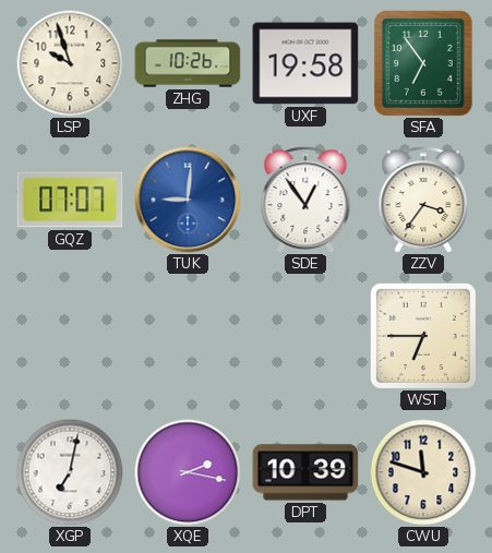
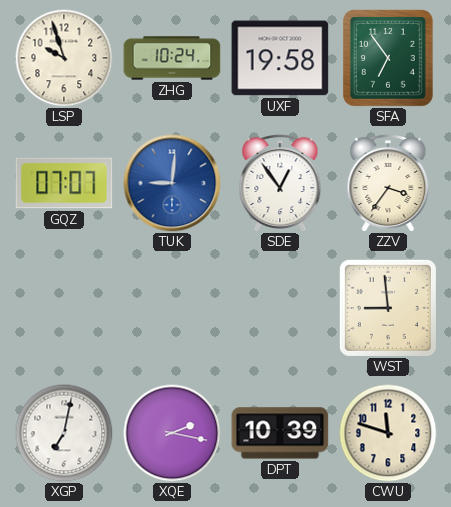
ZHG: 10:26 -> 10:24 (172, 58)
WST: 6:45 -> 8:59 (388, 308)
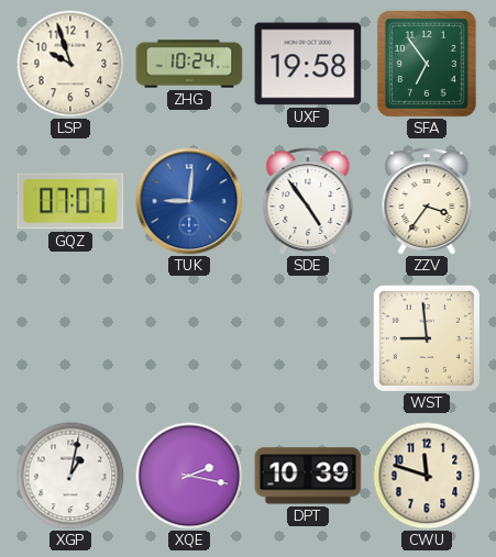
SDE: 12:54 -> 4:54 (308, 200)
XGP: 7:02 -> 1:02 (70, 476)
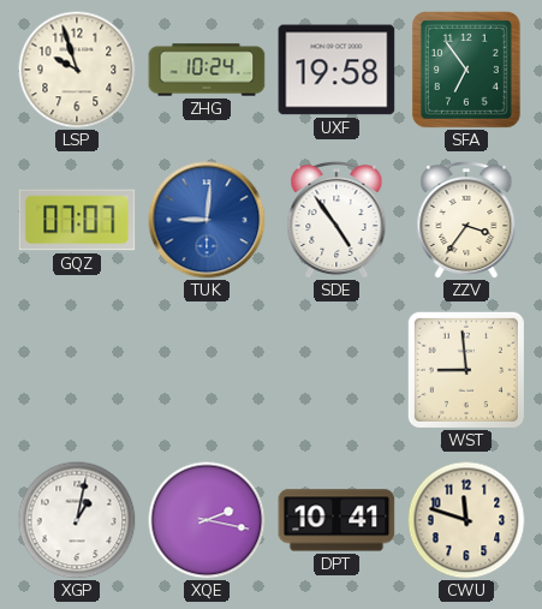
DPT: 10:39 -> 10:41 (336, 520)
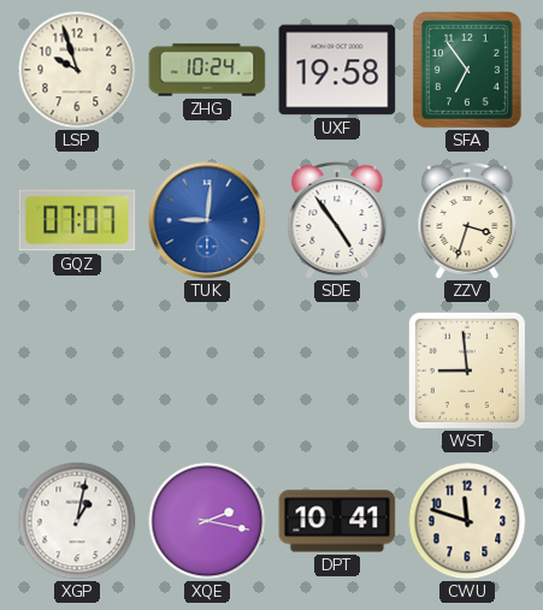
ZZV: 3:36 -> 3:33 (467, 219)
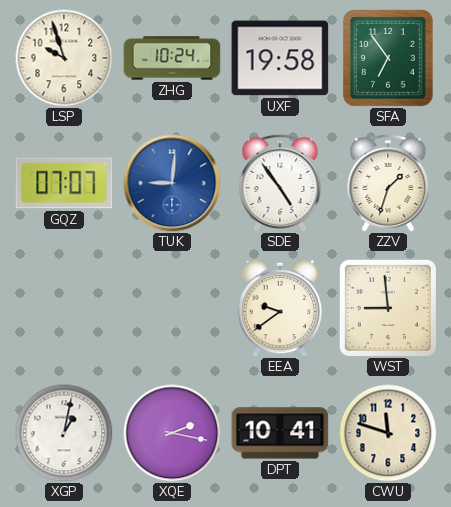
ZZV: 3:33 -> 1:33 (388, 182)
EEA: none -> 9:39 (280, 308)
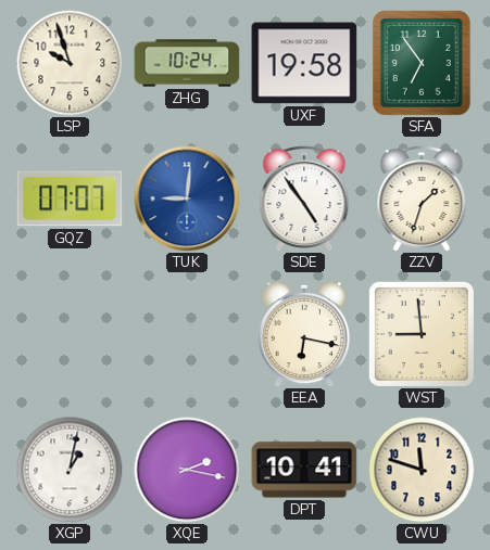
EEA: 9:39 -> 6:17 (304, 334)
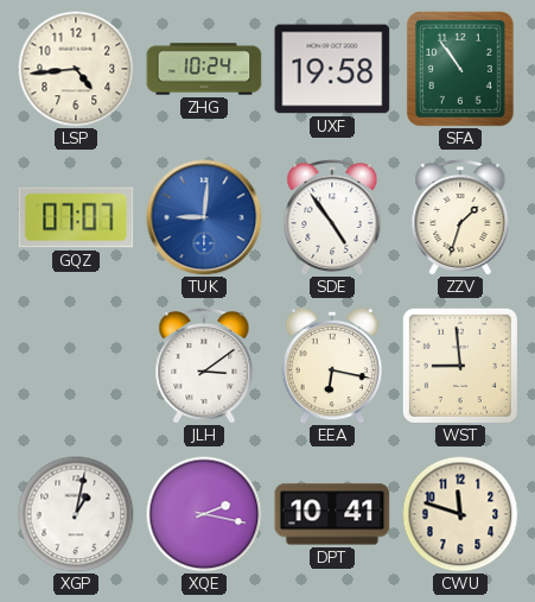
LSP: 9:57 -> 4:44 (76, 69)
SFA: 6:54 -> 10:54 (460, 70)
JLH: none -> 3:09 (204, 365)
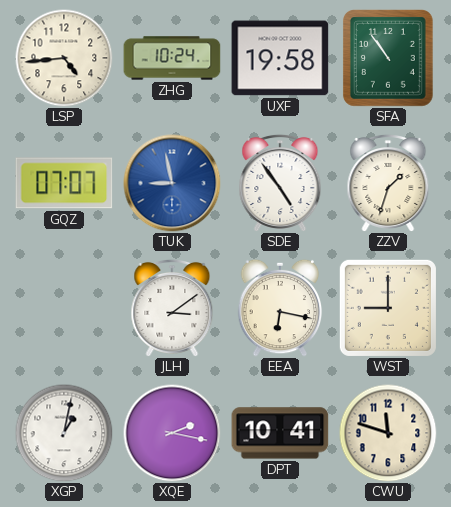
TUK: 9:01 -> 8:58 (172, 183)
WST: 8:59 -> 9:00 (388, 308)
